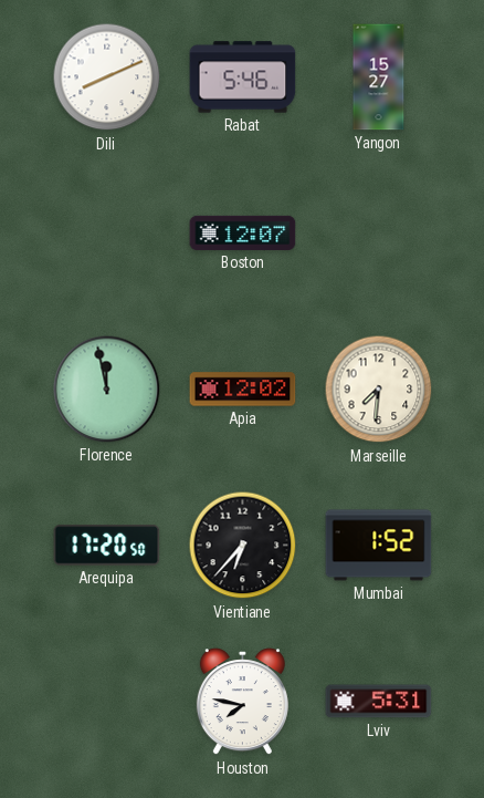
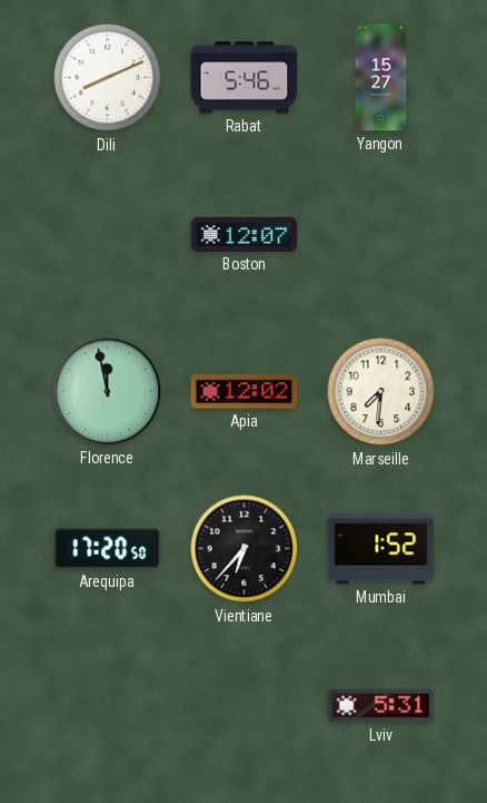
Houston: 7:47 -> none (242, 702)
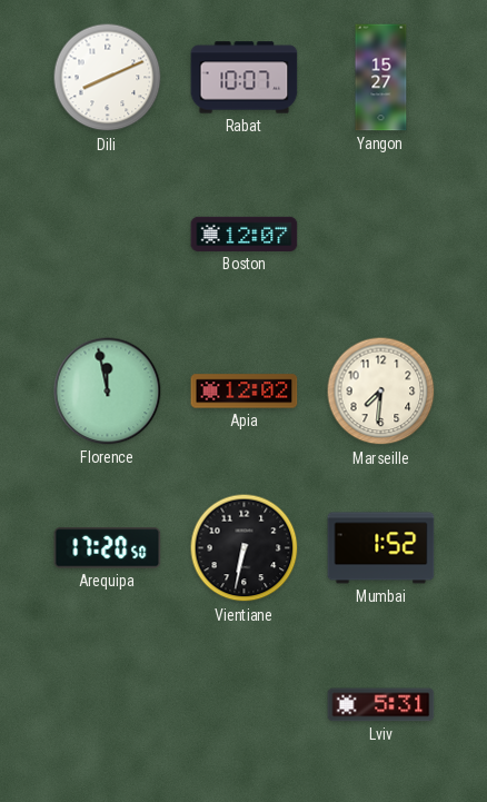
Rabat: 5:46 -> 10:07 (245, 78)
Vientiane: 6:37 -> 6:32 (245, 548)
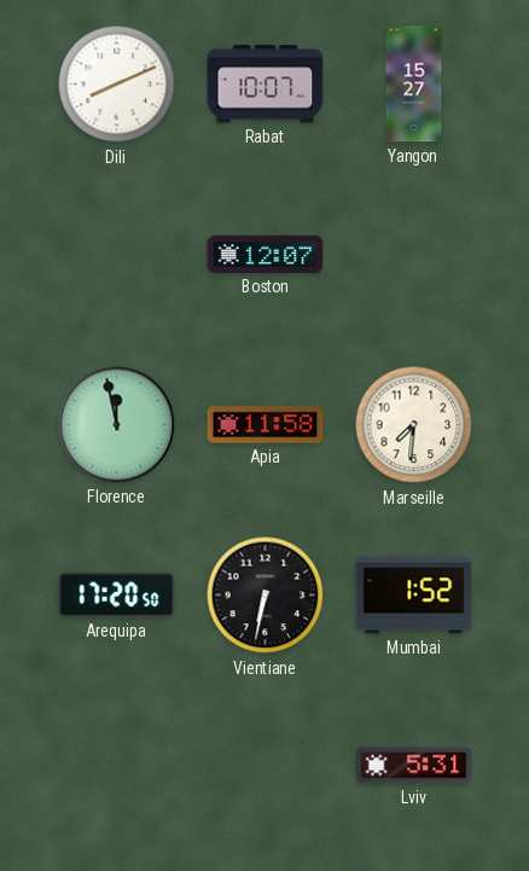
Apia: 12:02 -> 11:58 (266, 425)
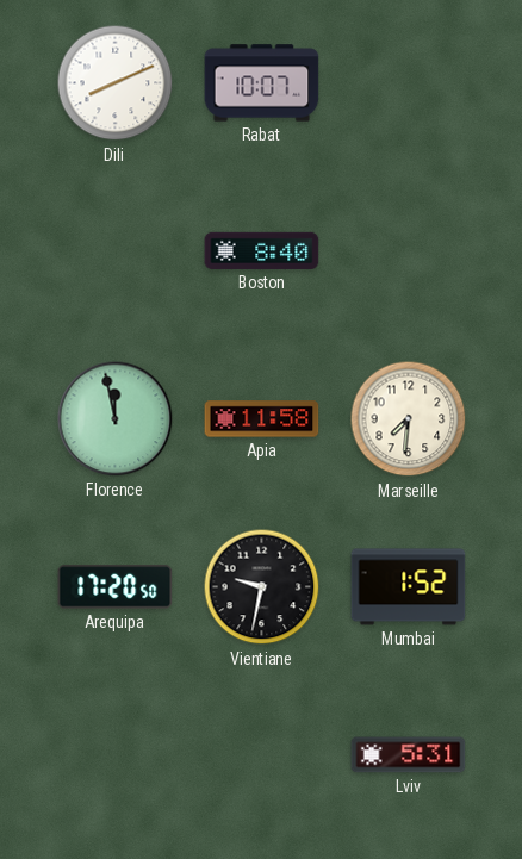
Yangon: 15:27 -> none (414, 85)
Boston: 12:07 -> 8:40 (262, 250)
Vientiane: 6:32 -> 9:32 (262, 587)
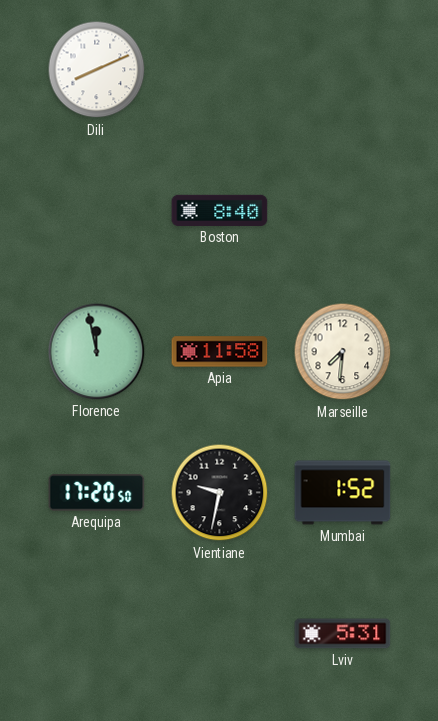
Rabat: 10:07 -> none (262, 83)
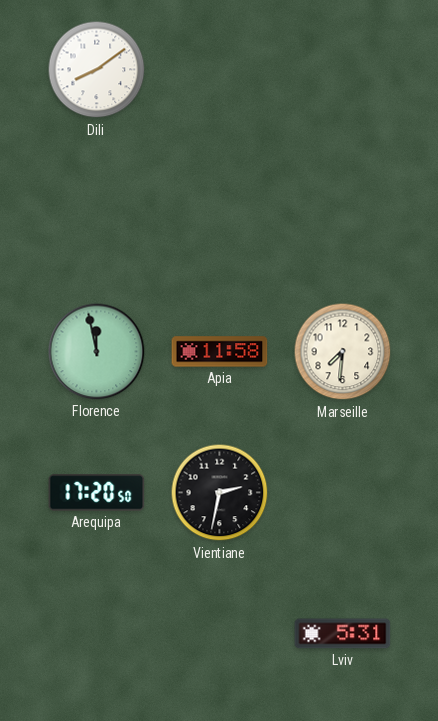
Dili: 8:11 -> 8:09 (97, 70)
Boston: 8:40 -> none (220, 210)
Vientiane: 9:32 -> 2:32 (220, 493)
Mumbai: 1:52 -> none (343, 493)
